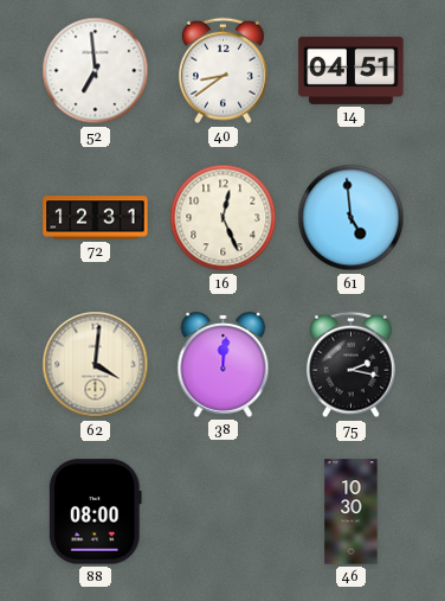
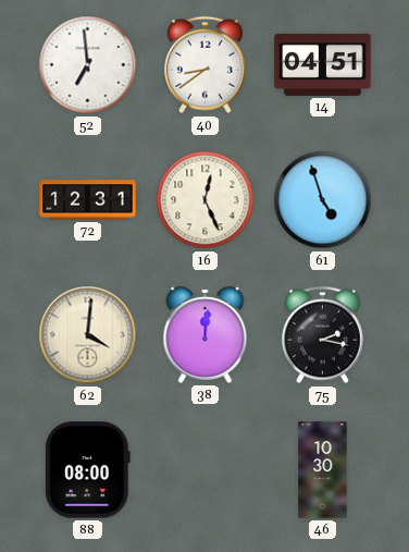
61: 4:59 -> 4:57 (323, 200)
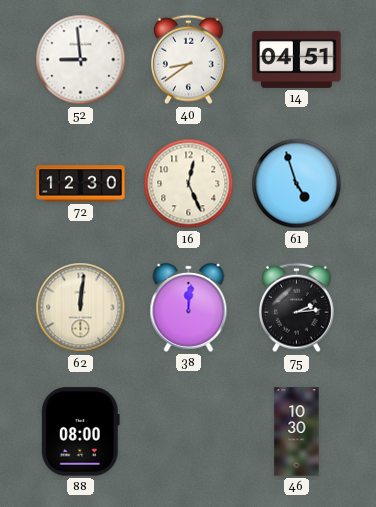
52: 6:59 -> 8:59 (81, 60)
72: 12:31 -> 12:30 (81, 184)
62: 4:01 -> 12:01 (81, 308)
75: 2:17 -> 2:14 (296, 308)
